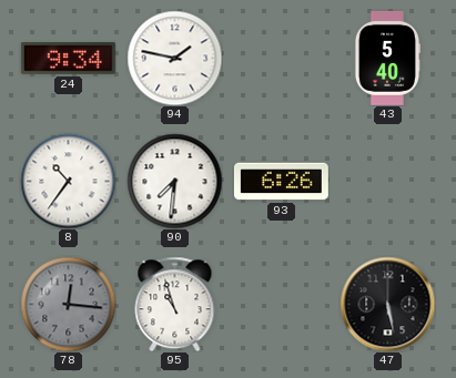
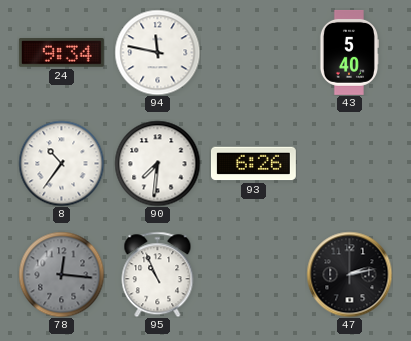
94: 1:47 -> 11:47 (157, 52)
95: 10:57 -> 10:56 (158, 274)
47: 5:28 -> 2:13 (349, 274)
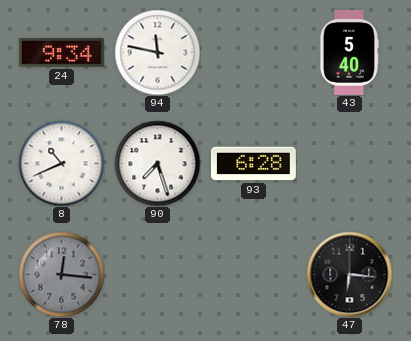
8: 10:36 -> 10:41 (61, 163)
90: 7:31 -> 7:27 (157, 163)
93: 6:26 -> 6:28 (253, 164)
95: 10:56 -> none (158, 274)
47: 2:13 -> 6:16 (349, 274)
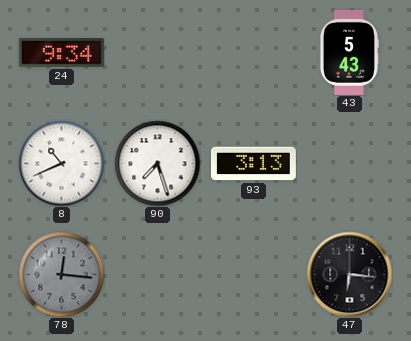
94: 11:47 -> none (157, 52)
43: 5:40 -> 5:43 (349, 52)
93: 6:28 -> 3:13 (253, 164)
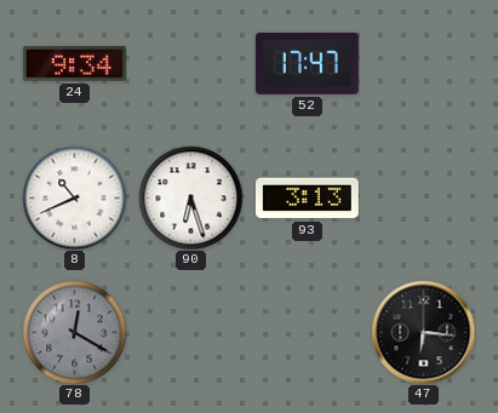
52: none -> 17:47 (307, 63)
43: 5:43 -> none (349, 52)
90: 7:27 -> 6:27 (190, 197)
78: 12:16 -> 12:20 (74, 332)
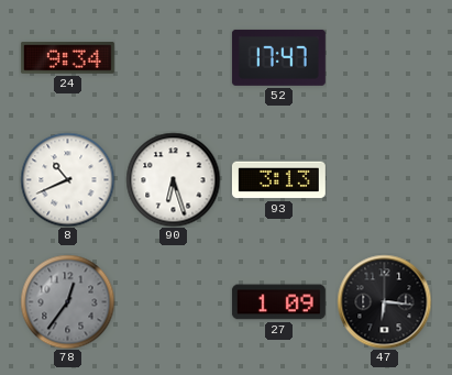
78: 12:20 -> 12:36 (67, 301)
27: none -> 1:09 (278, 302)
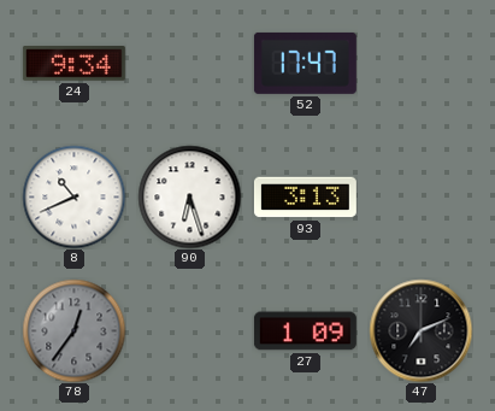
47: 6:16 -> 7:11 (420, 330)
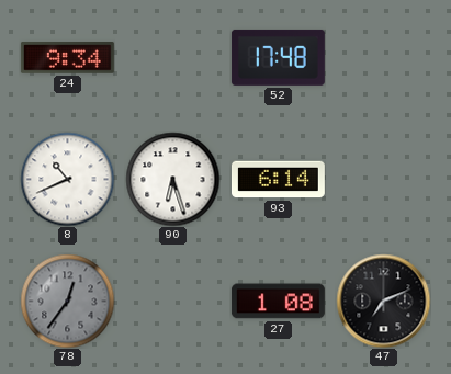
52: 17:47 -> 17:48 (278, 57)
93: 3:13 -> 6:14 (278, 180)
27: 1:09 -> 1:08 (278, 302)
